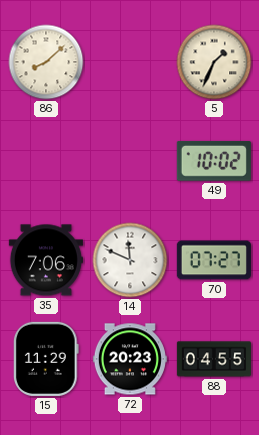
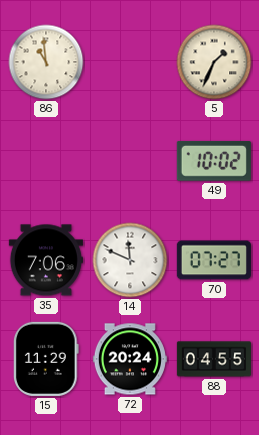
86: 8:08 -> 10:59 (46, 62)
72: 20:23 -> 20:24 (130, 359)
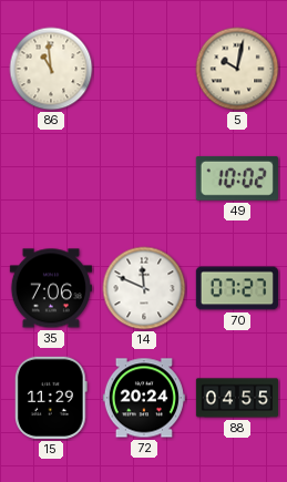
5: 1:34 -> 10:02 (237, 69)
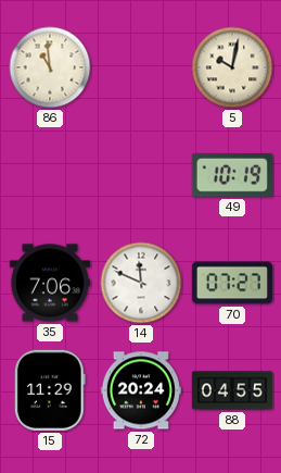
49: 10:02 -> 10:19 (232, 175)
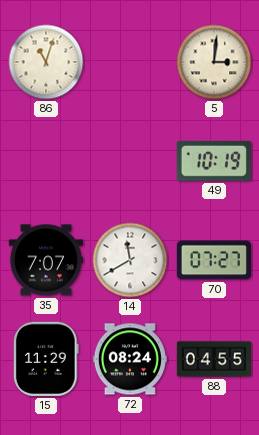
86: 10:59 -> 11:03 (46, 62)
5: 10:02 -> 3:01 (214, 62)
35: 7:06 -> 7:07 (46, 260)
14: 11:49 -> 11:40 (130, 260)
72: 20:24 -> 08:24 (130, 359)
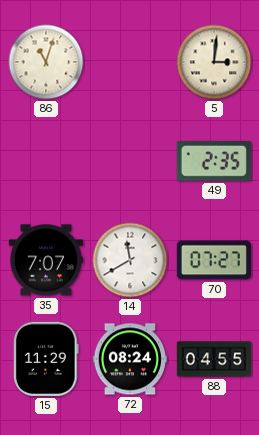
49: 10:19 -> 2:35 (214, 161)
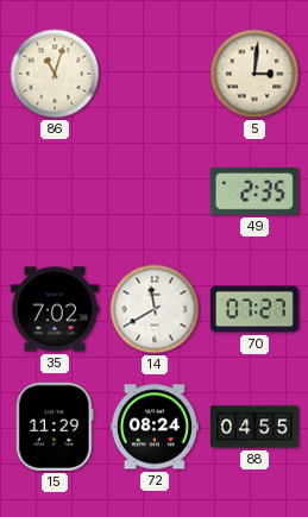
35: 7:07 -> 7:02 (55, 309)
